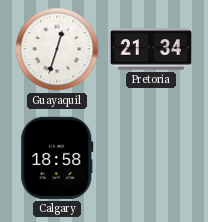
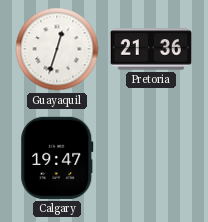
Pretoria: 21:34 -> 21:36 (151, 49)
Calgary: 18:58 -> 19:47 (57, 158)
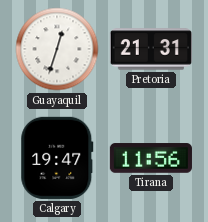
Pretoria: 21:36 -> 21:31 (151, 49)
Tirana: none -> 11:56 (151, 158)
